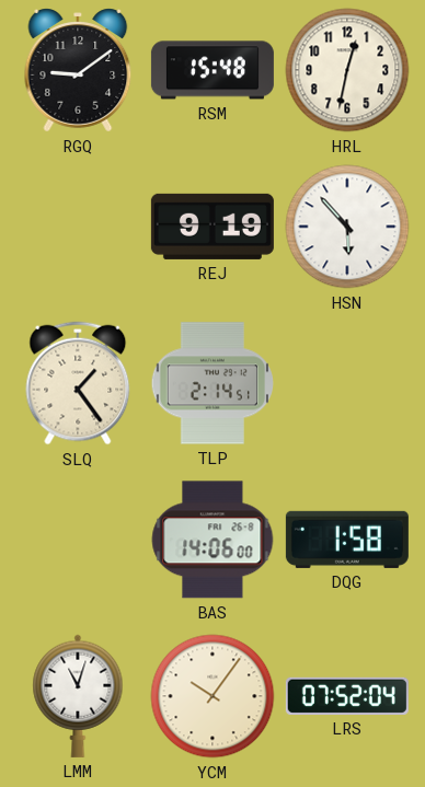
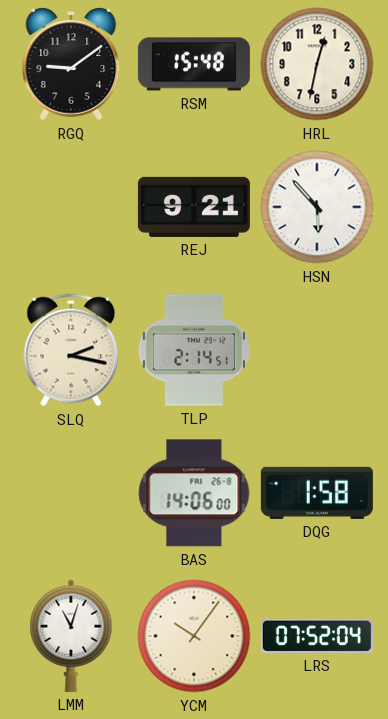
REJ: 9:19 -> 9:21 (194, 207)
SLQ: 1:24 -> 2:17 (71, 350)
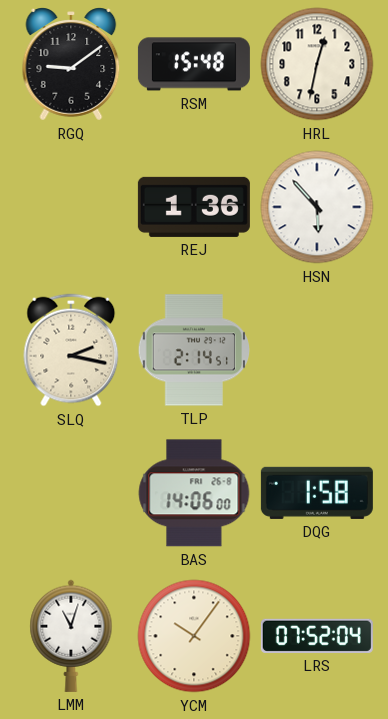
REJ: 9:21 -> 1:36 (194, 207)
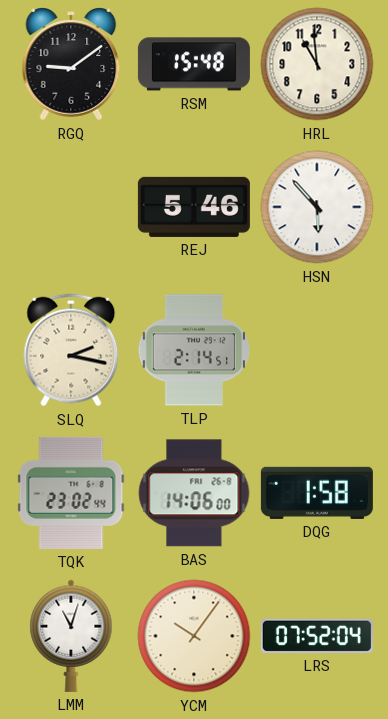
HRL: 12:32 -> 10:59 (317, 64)
REJ: 1:36 -> 5:46 (194, 207)
TQK: none -> 23:02 (71, 493)
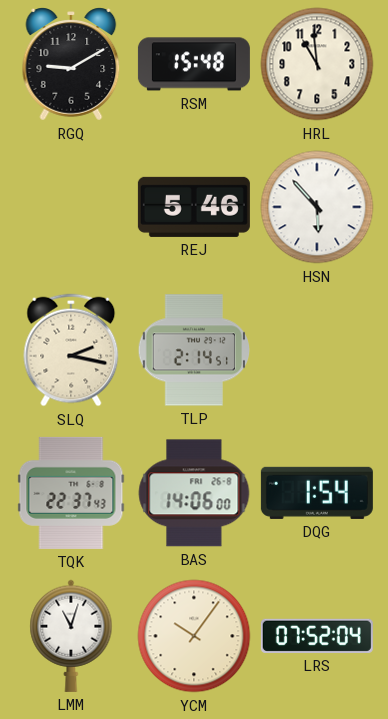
RGQ: 9:09 -> 9:10 (71, 64)
TQK: 23:02 -> 22:37 (71, 493)
DQG: 1:58 -> 1:54 (317, 493)
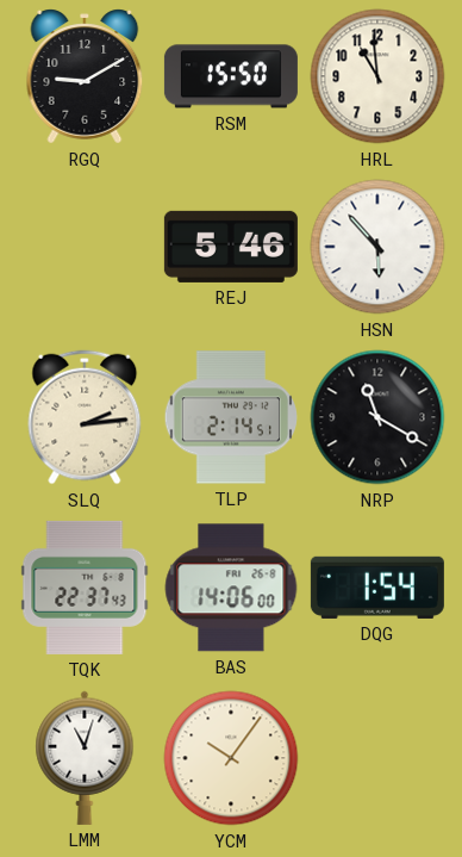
RSM: 15:48 -> 15:50 (231, 76)
SLQ: 2:17 -> 2:14 (85, 417)
NRP: none -> 11:20 (377, 417)
LRS: 07:52 -> none (317, 636)
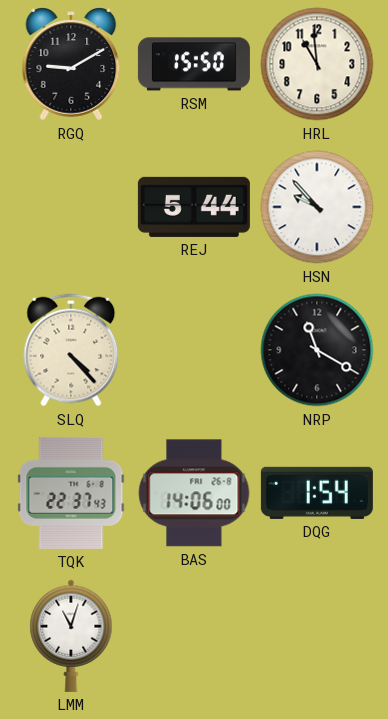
REJ: 5:46 -> 5:44 (194, 207)
HSN: 5:53 -> 9:53 (317, 207)
SLQ: 2:14 -> 4:23 (71, 350)
TLP: 2:14 -> none (230, 417)
YCM: 10:06 -> none (231, 758)
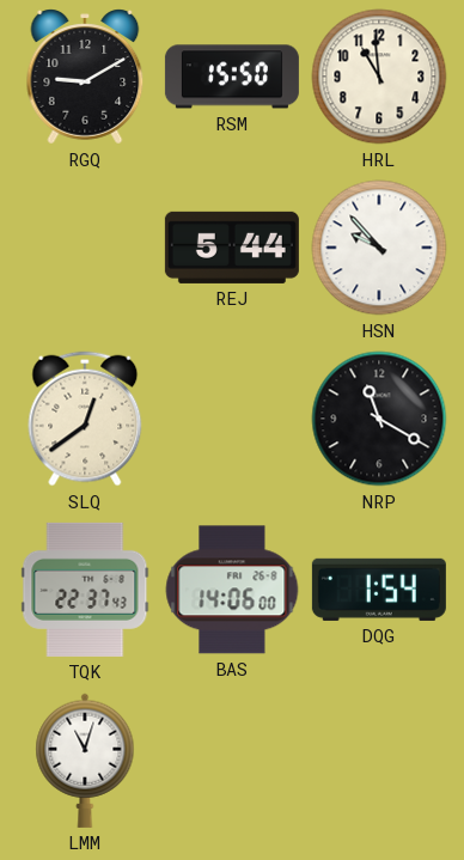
SLQ: 4:23 -> 12:39 (85, 419)
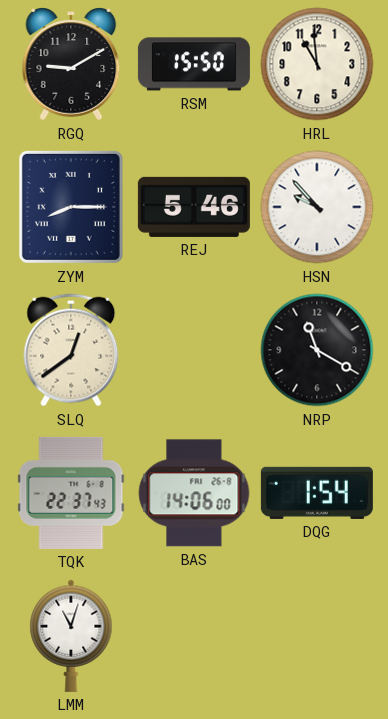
ZYM: none -> 8:15 (71, 207)
REJ: 5:44 -> 5:46 (194, 207)
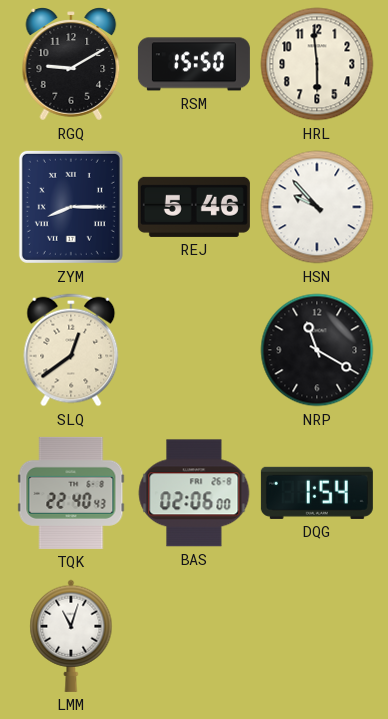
HRL: 10:59 -> 5:59 (317, 64)
TQK: 22:37 -> 22:40 (71, 493)
BAS: 14:06 -> 02:06 (194, 493)
